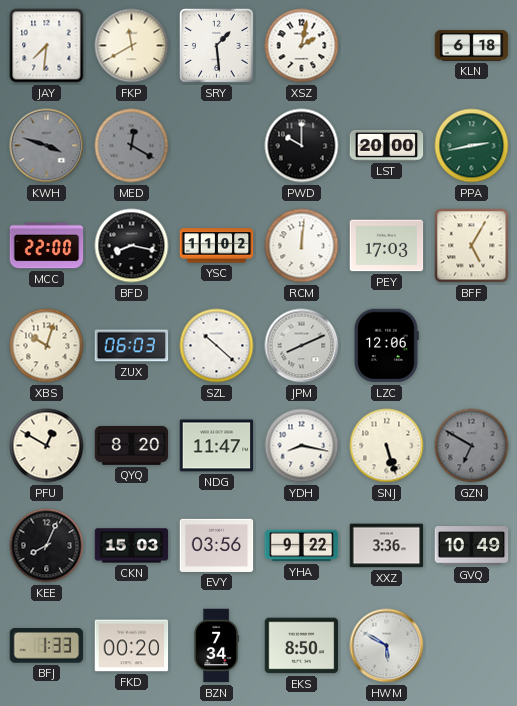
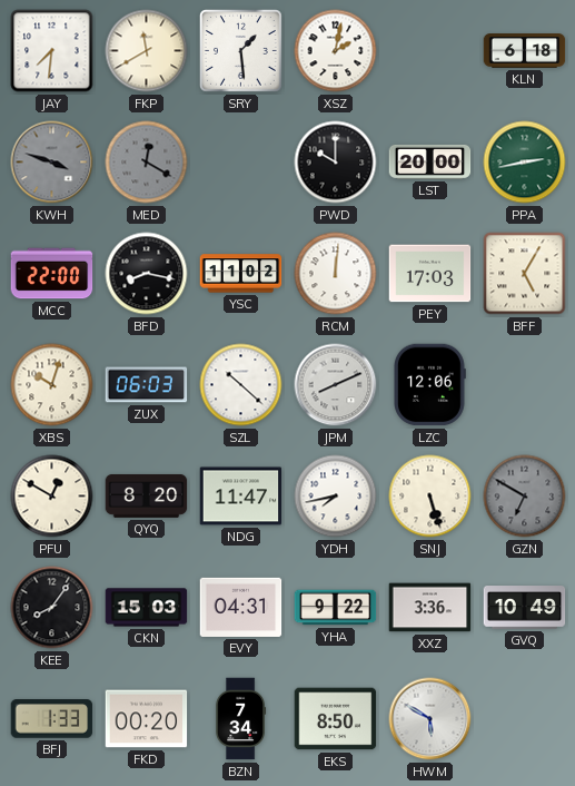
YDH: 8:17 -> 7:43 (336, 497)
KEE: 8:04 -> 8:06 (52, 608)
EVY: 03:56 -> 04:31 (241, 607)
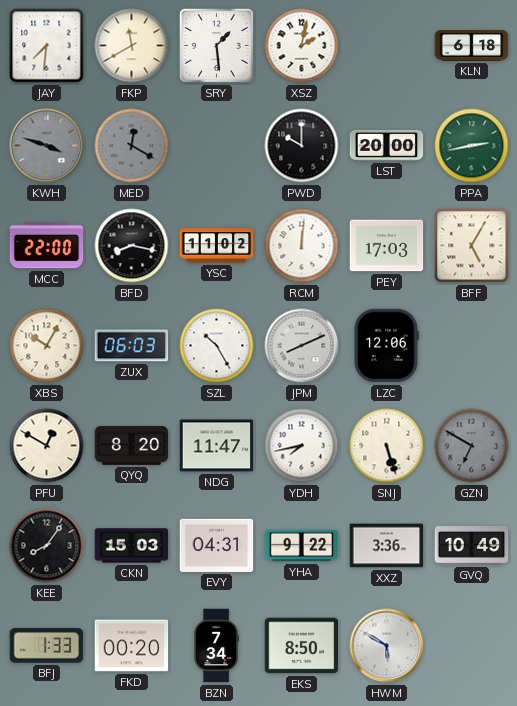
XBS: 10:03 -> 10:05 (47, 346)
SZL: 10:22 -> 10:25 (217, 346)
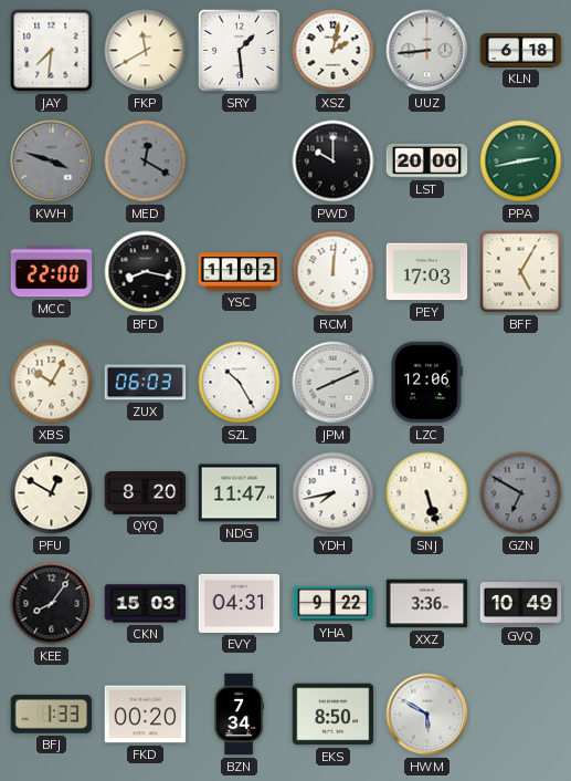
UUZ: none -> 8:44 (427, 51)
